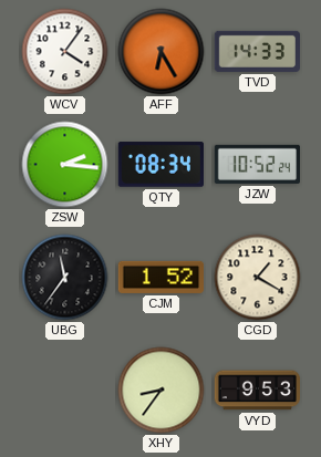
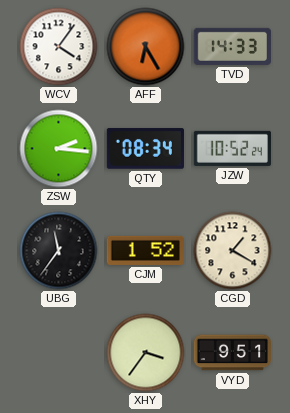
XHY: 8:36 -> 3:36 (146, 353)
VYD: 9:53 -> 9:51 (232, 353)
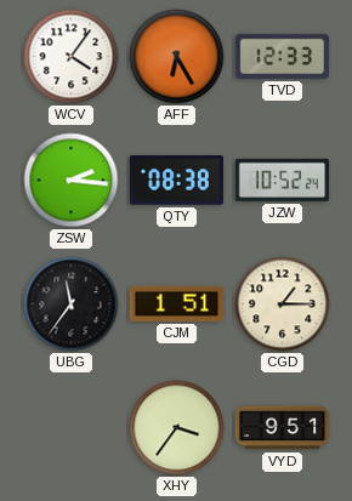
TVD: 14:33 -> 12:33 (282, 56)
QTY: 08:34 -> 08:38 (176, 181)
CJM: 1:52 -> 1:51 (176, 303)
CGD: 1:20 -> 1:15 (283, 304)
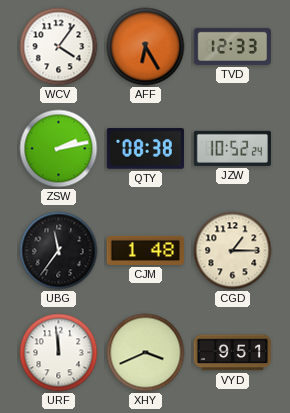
ZSW: 2:16 -> 2:13 (59, 149)
CJM: 1:51 -> 1:48 (145, 250)
URF: none -> 11:59 (59, 353)
XHY: 3:36 -> 3:41 (146, 353)
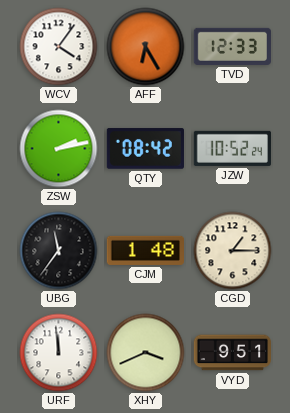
QTY: 08:38 -> 08:42 (145, 149)
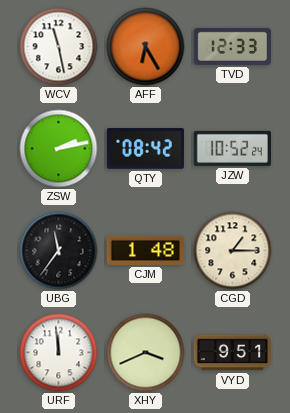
WCV: 4:06 -> 11:28 (59, 47)
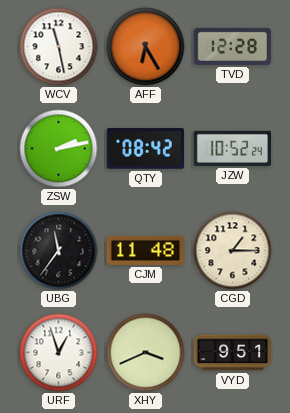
TVD: 12:33 -> 12:28 (232, 46)
CJM: 1:48 -> 11:48 (145, 250)
URF: 11:59 -> 12:57 (59, 353)
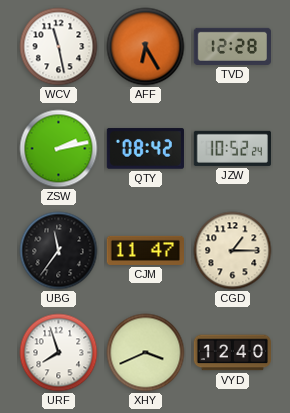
CJM: 11:48 -> 11:47 (145, 250)
URF: 12:57 -> 7:57 (59, 353)
VYD: 9:51 -> 12:40 (232, 353)
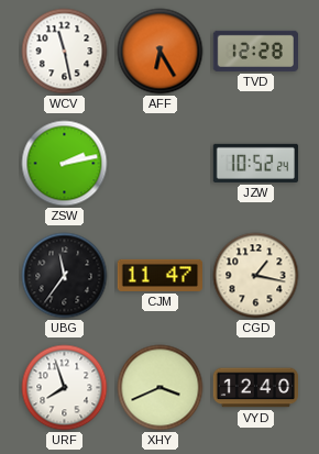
QTY: 08:42 -> none (145, 149)
CGD: 1:15 -> 1:17 (256, 276)
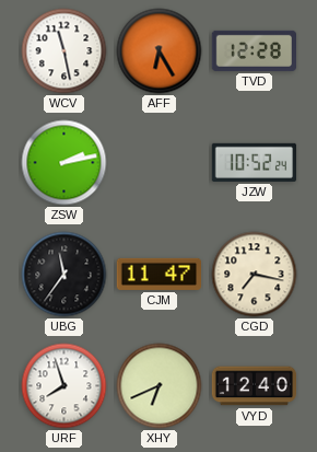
CGD: 1:17 -> 7:17 (255, 275)
XHY: 3:41 -> 6:41 (160, 386)
